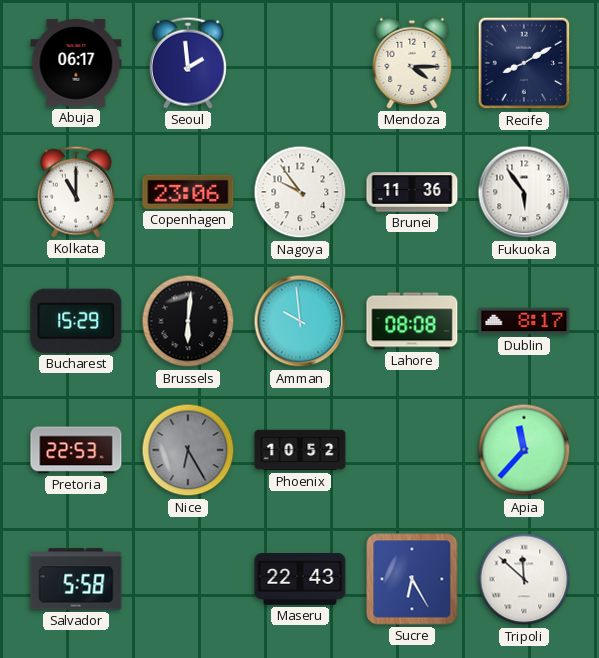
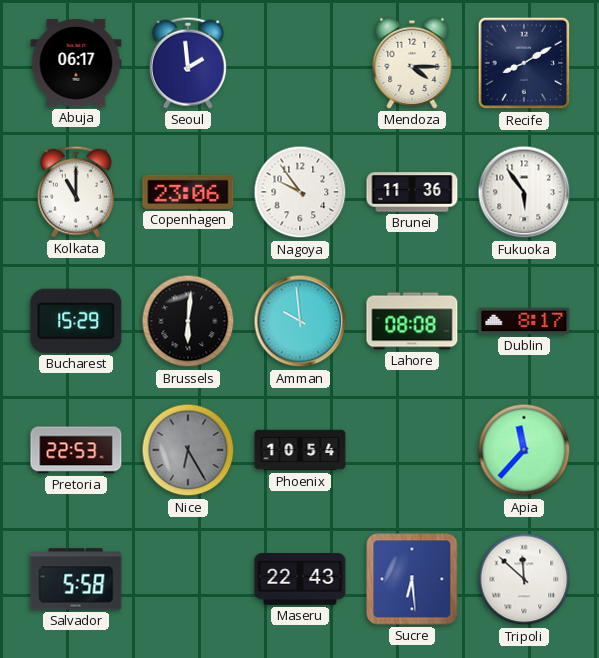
Phoenix: 10:52 -> 10:54 (300, 450)
Sucre: 6:25 -> 6:29 (412, 579)
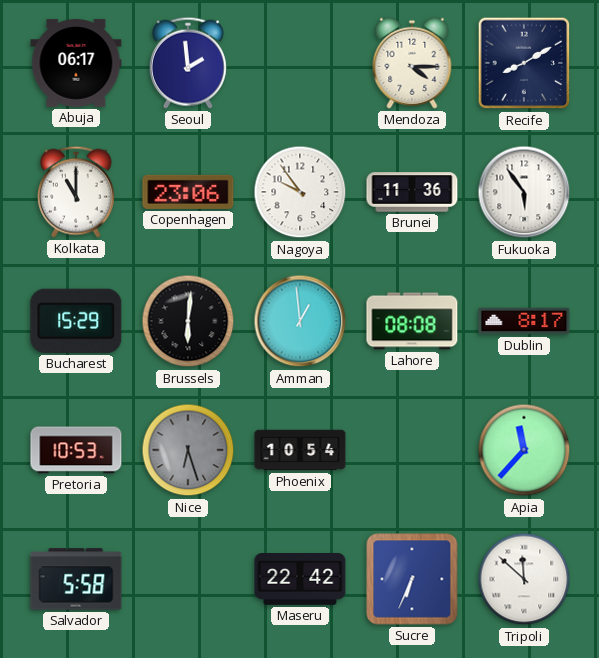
Amman: 9:59 -> 12:59 (300, 321)
Pretoria: 22:53 -> 10:53 (76, 450)
Nice: 6:25 -> 6:27 (188, 450)
Maseru: 22:43 -> 22:42 (300, 580)
Sucre: 6:29 -> 6:34 (412, 579)
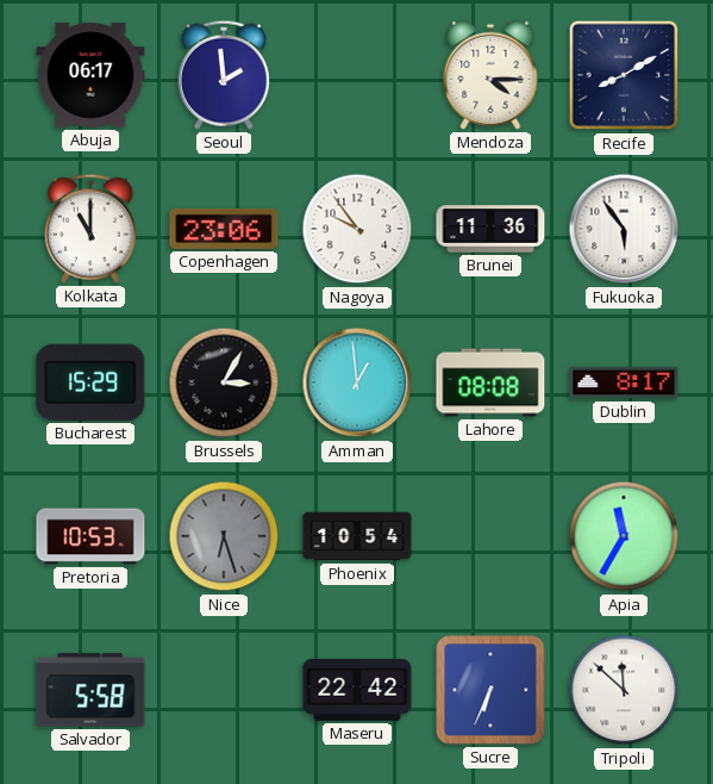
Brussels: 6:01 -> 3:05 (224, 382)
Apia: 11:37 -> 11:35 (624, 536)
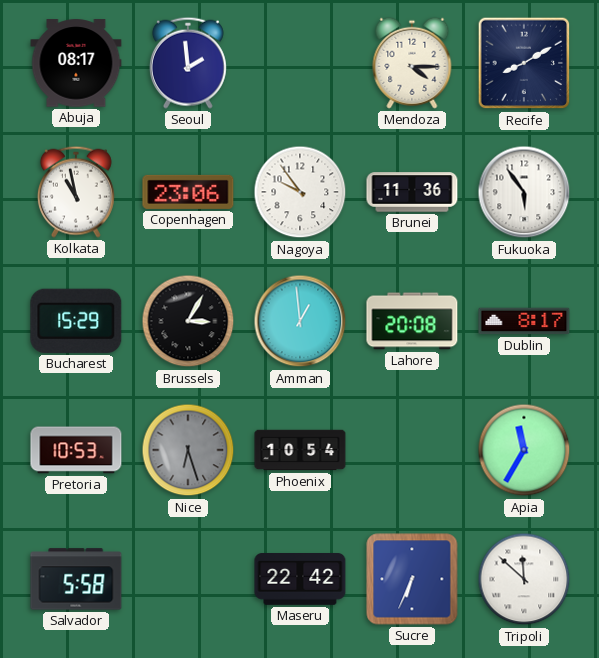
Abuja: 06:17 -> 08:17 (76, 63)
Kolkata: 11:00 -> 10:58 (76, 192)
Lahore: 08:08 -> 20:08 (412, 321)
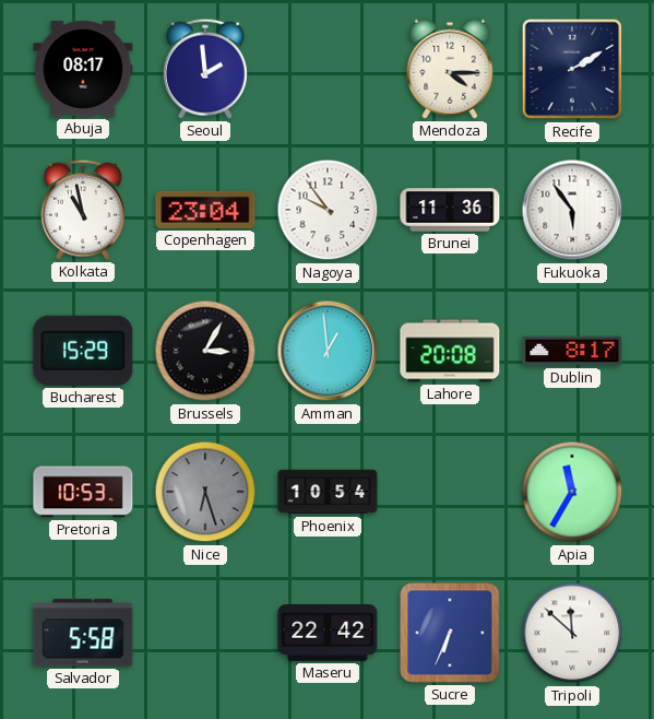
Recife: 8:10 -> 2:10 (572, 69)
Copenhagen: 23:06 -> 23:04 (205, 210)
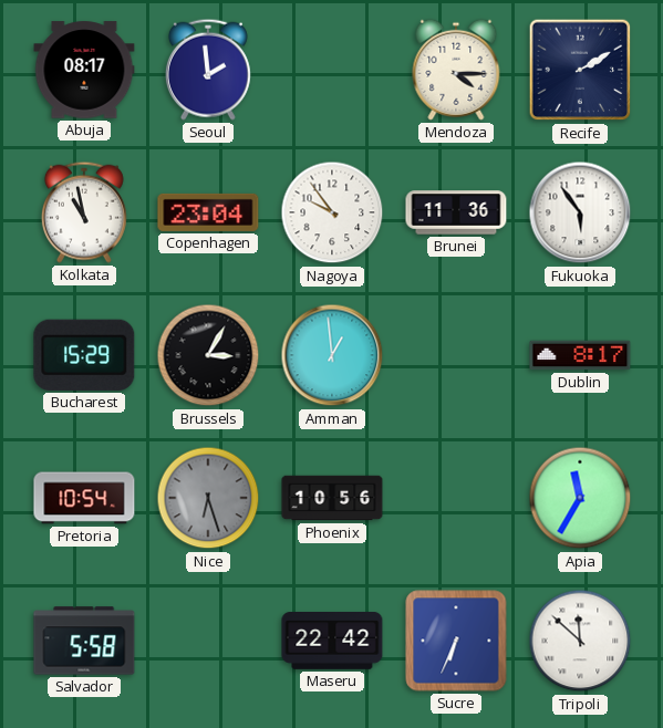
Lahore: 20:08 -> none (450, 351)
Pretoria: 10:53 -> 10:54 (84, 498)
Phoenix: 10:54 -> 10:56 (332, 498)
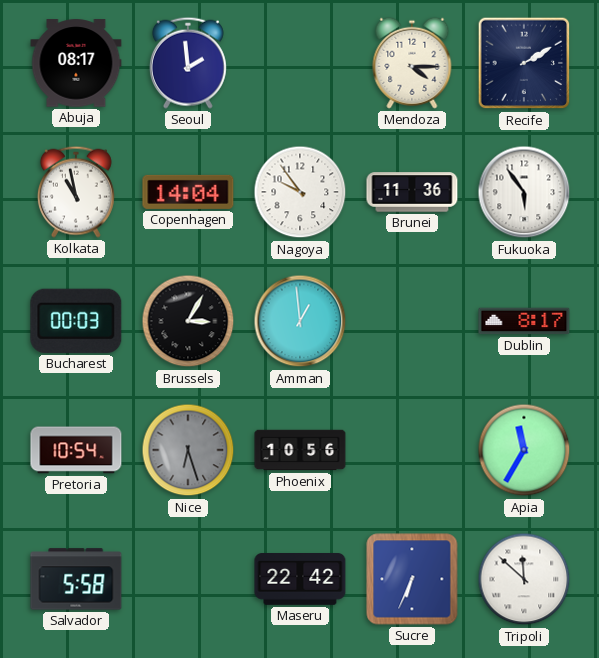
Copenhagen: 23:04 -> 14:04 (188, 192)
Bucharest: 15:29 -> 00:03 (76, 321)
